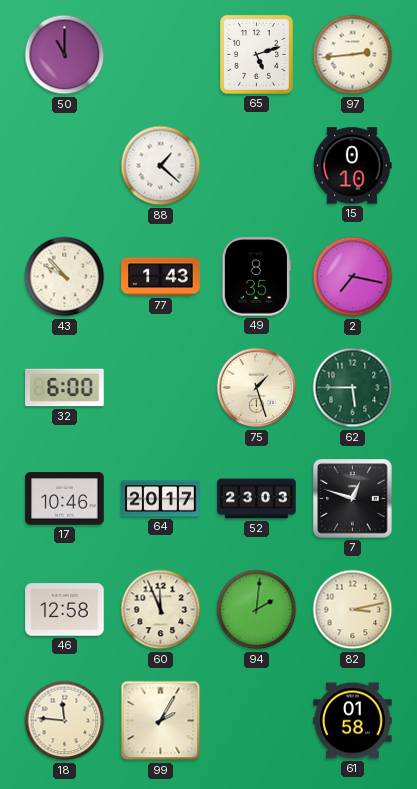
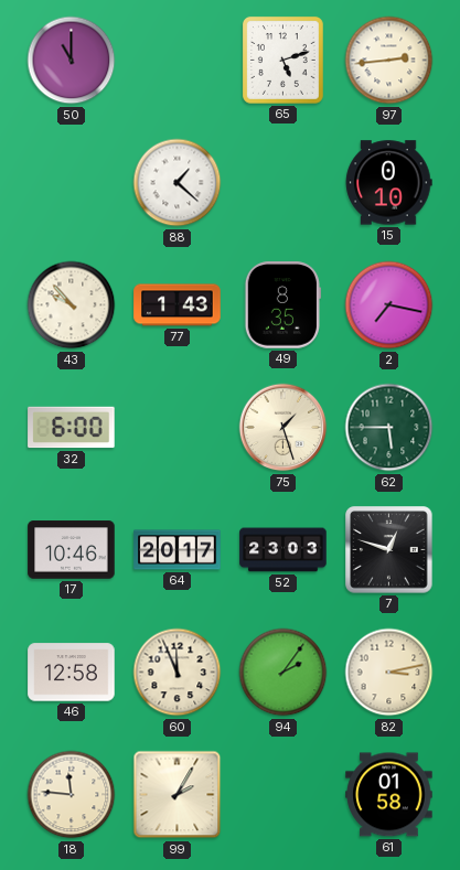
94: 2:01 -> 2:06 (284, 673)
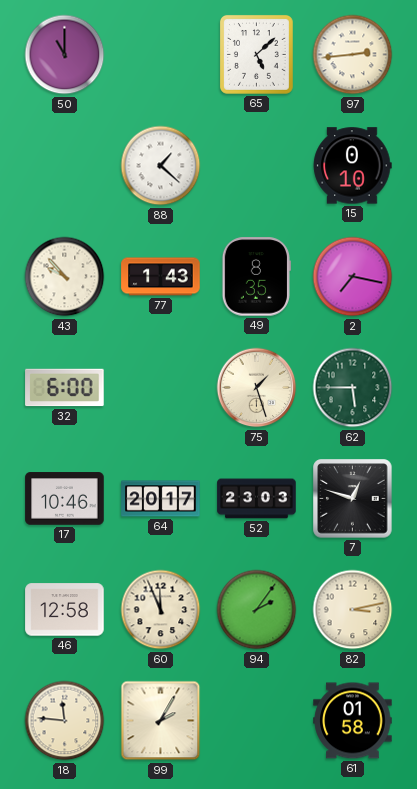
65: 5:12 -> 5:08 (256, 55)
